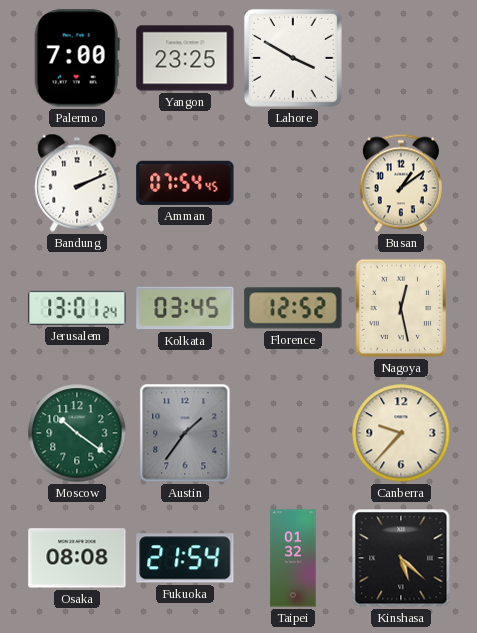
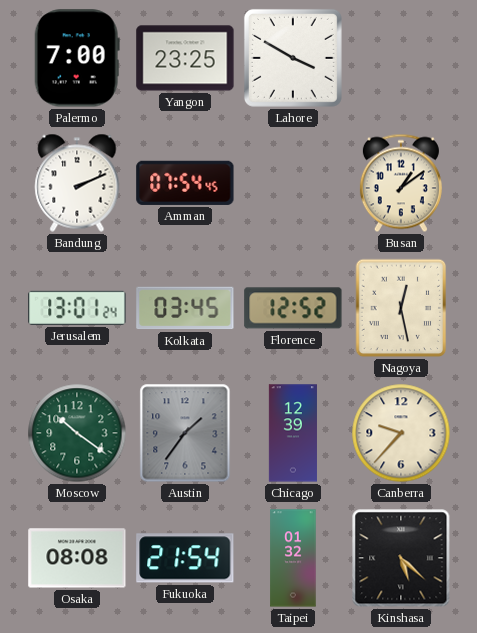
Chicago: none -> 12:39 (293, 433)
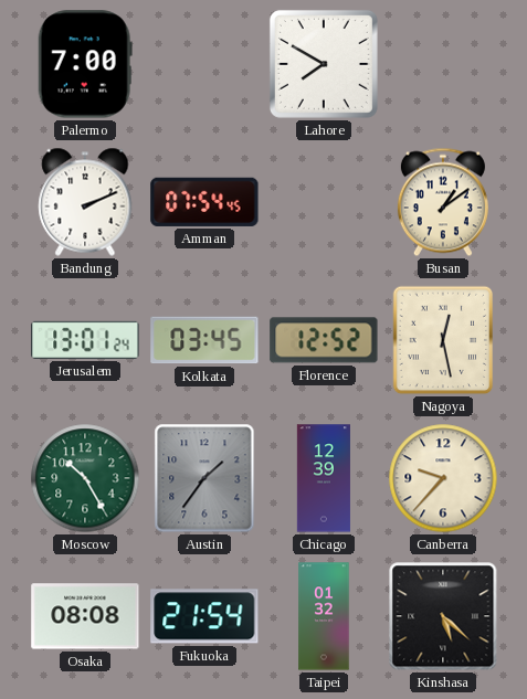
Yangon: 23:25 -> none (185, 58)
Lahore: 3:50 -> 7:50 (324, 64)
Moscow: 10:21 -> 10:25 (85, 478)
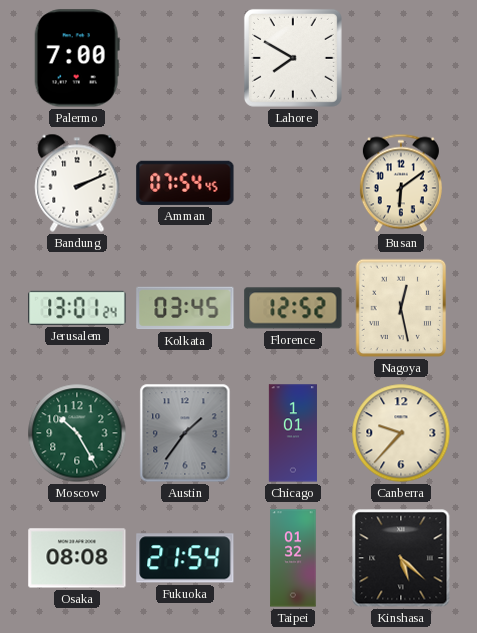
Busan: 1:09 -> 6:09 (401, 183)
Chicago: 12:39 -> 1:01 (293, 433)
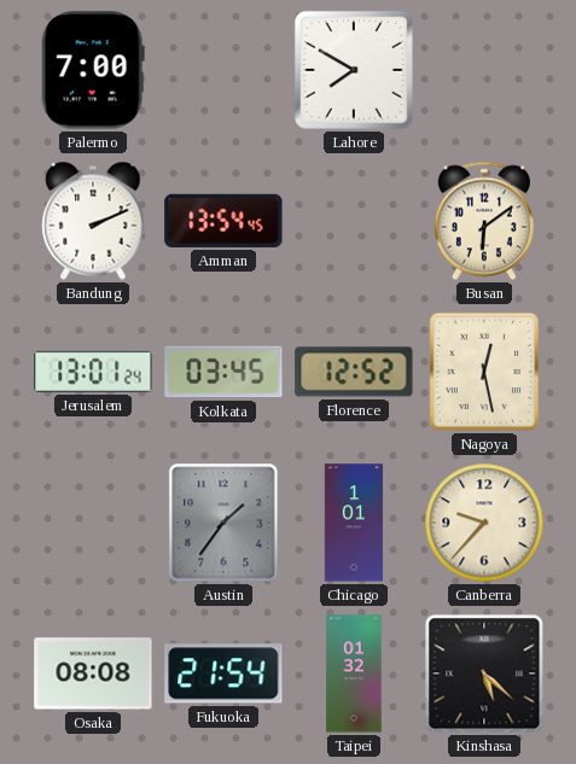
Amman: 07:54 -> 13:54 (223, 221)
Moscow: 10:25 -> none (77, 433)
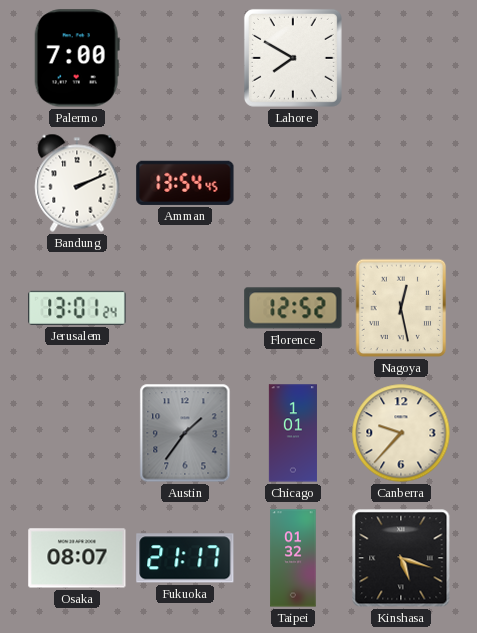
Busan: 6:09 -> none (484, 221)
Kolkata: 03:45 -> none (223, 372)
Osaka: 08:08 -> 08:07 (77, 558)
Fukuoka: 21:54 -> 21:17 (185, 558)
Kinshasa: 5:22 -> 5:18 (401, 558)
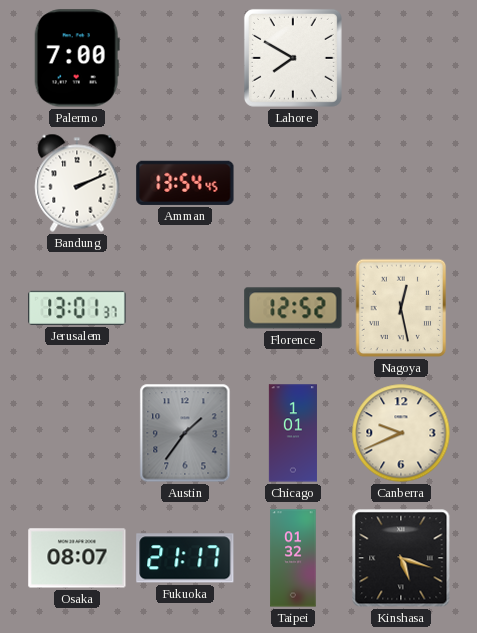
Jerusalem: 13:01:24 -> 13:01:37 (77, 308)
Canberra: 9:37 -> 9:41 (401, 433)
